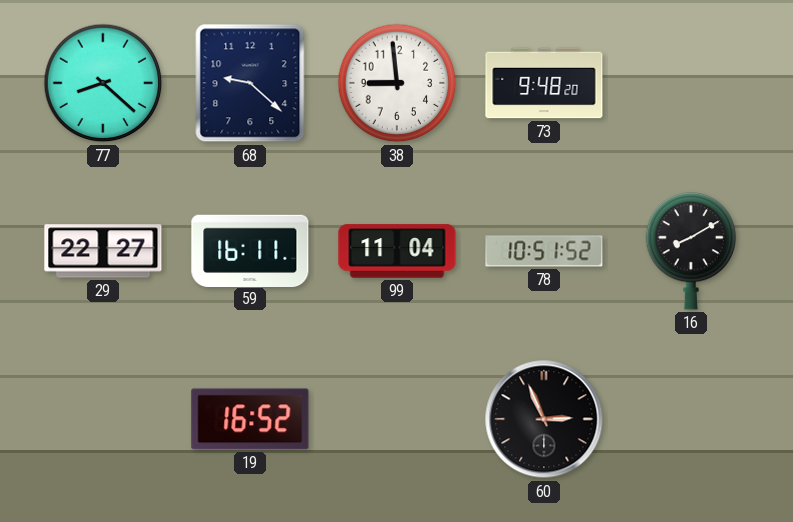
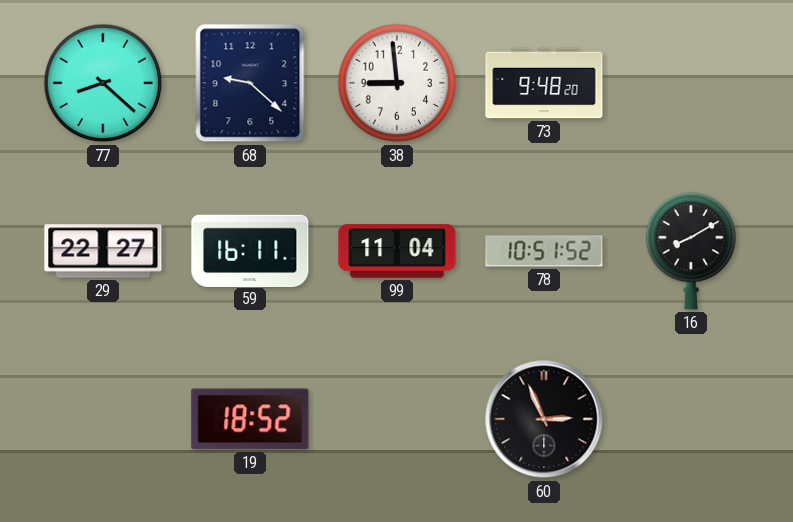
19: 16:52 -> 18:52 (250, 419)
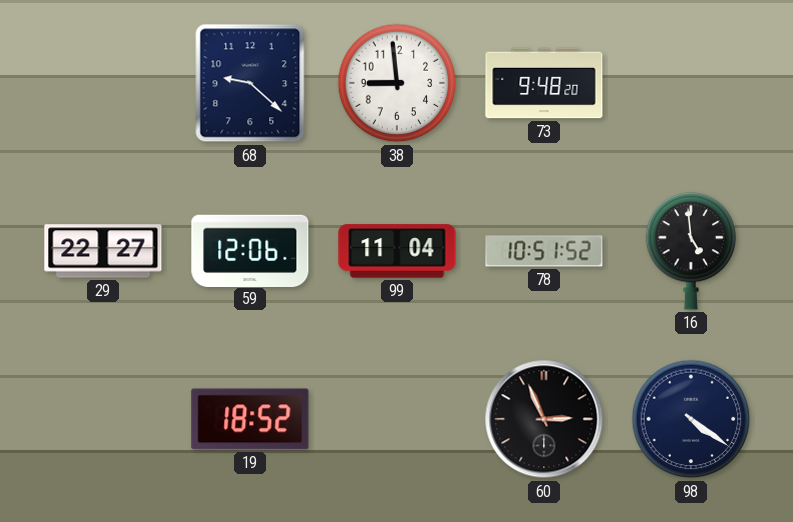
77: 8:22 -> none (103, 83)
59: 16:11 -> 12:06 (250, 250)
16: 8:10 -> 4:59 (691, 251)
98: none -> 4:21 (691, 419)
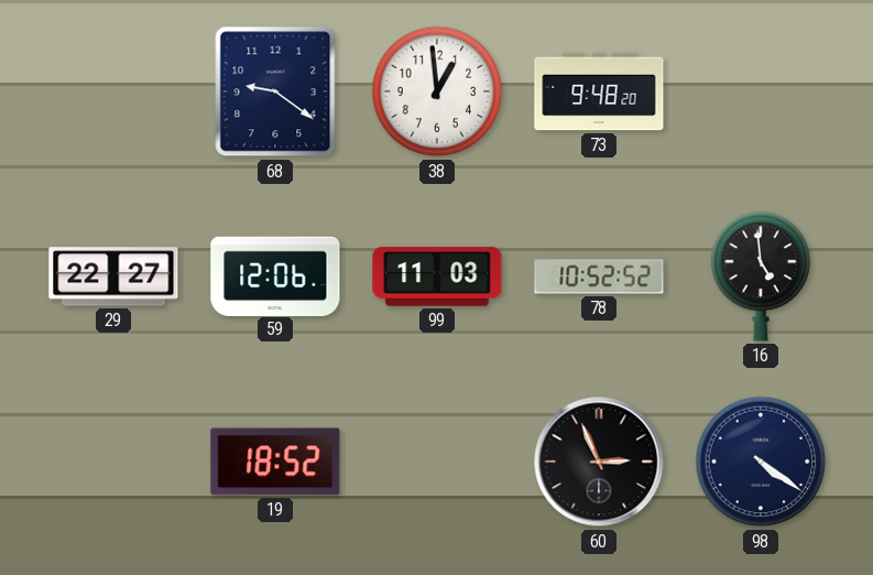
68: 9:22 -> 9:21 (275, 91)
38: 8:59 -> 12:59 (437, 91)
99: 11:04 -> 11:03 (437, 276)
78: 10:51 -> 10:52 (599, 276)
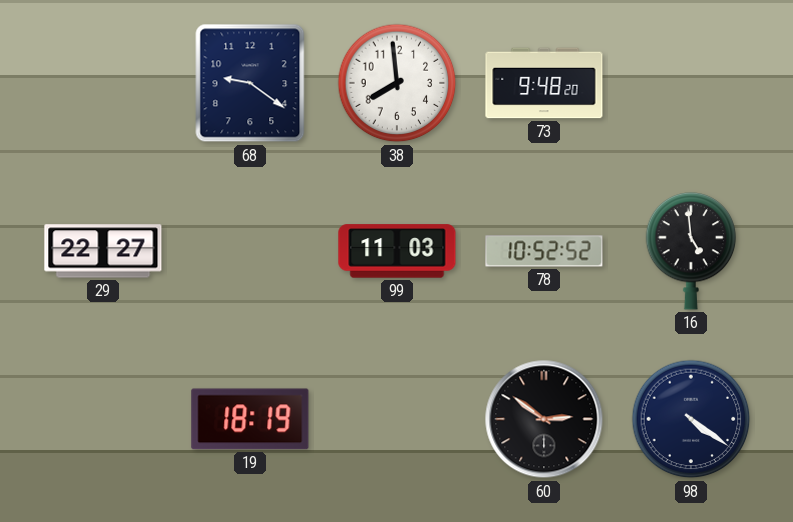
38: 12:59 -> 7:59 (397, 83)
59: 12:06 -> none (275, 275)
19: 18:52 -> 18:19 (250, 419)
60: 2:56 -> 2:51 (544, 419)
